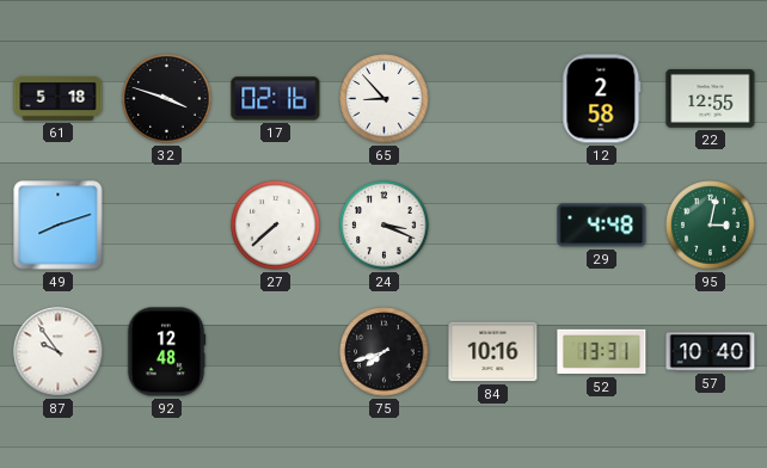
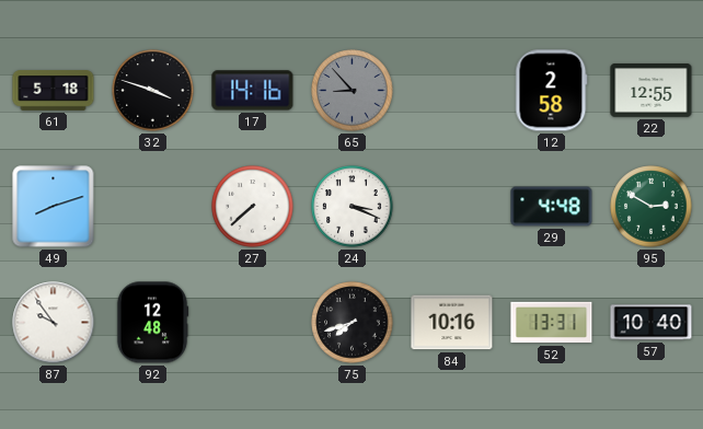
17: 02:16 -> 14:16 (253, 91)
65 dial: white -> grey (353, 91)
95: 3:02 -> 2:50 (652, 207)
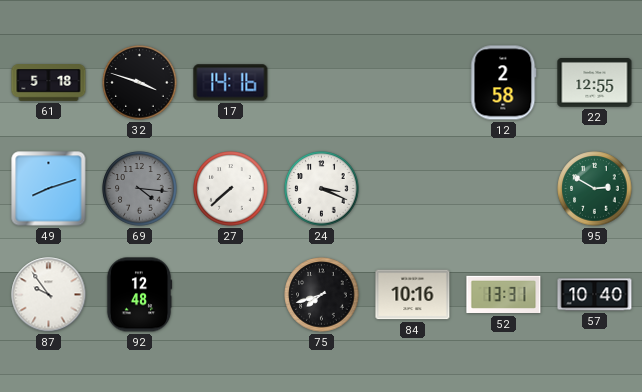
65: 8:53 -> none (353, 91)
69: none -> 4:16 (140, 189)
29: 4:48 -> none (552, 207)
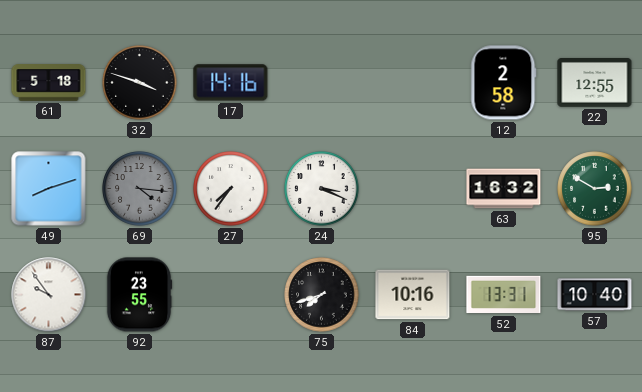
27: 7:38 -> 7:36 (231, 189)
63: none -> 16:32 (504, 189)
92: 12:48 -> 23:55 (139, 295)
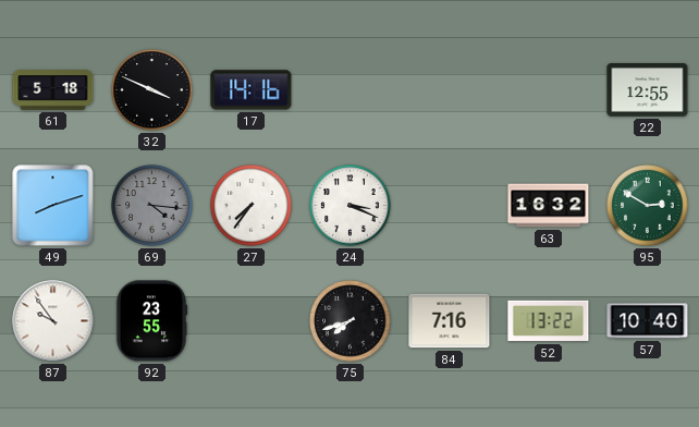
32: 3:48 -> 3:49 (152, 90)
12: 2:58 -> none (504, 83)
84: 10:16 -> 7:16 (450, 321)
52: 13:31 -> 13:22 (549, 321)
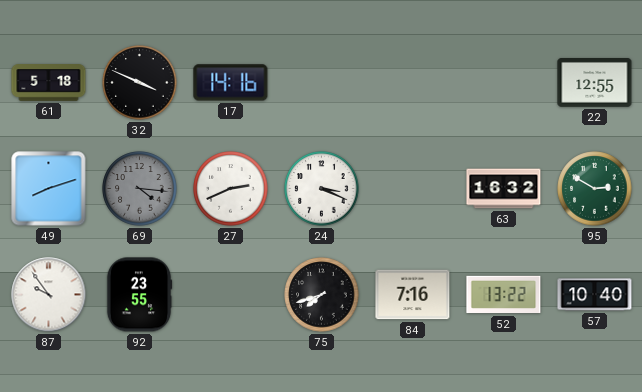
27: 7:36 -> 2:41 (231, 189)
